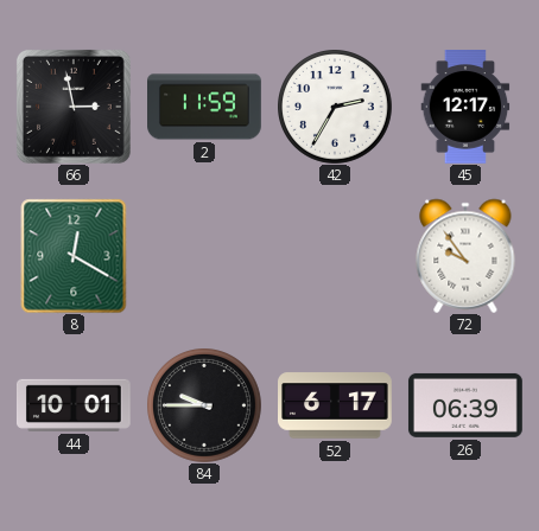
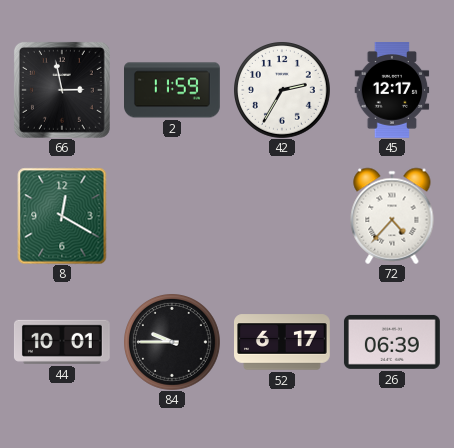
72: 9:54 -> 4:37 (392, 216)
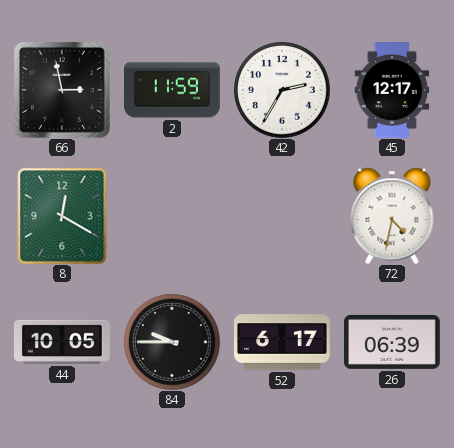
72: 4:37 -> 4:32 (392, 216)
44: 10:01 -> 10:05 (62, 342)
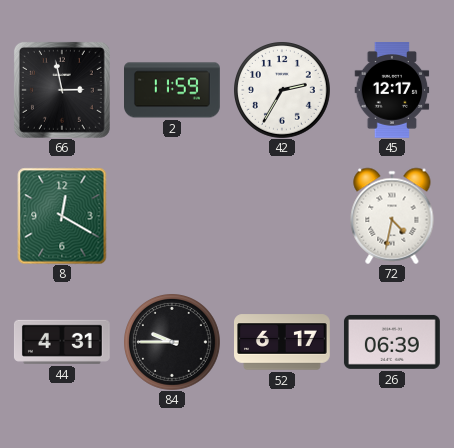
44: 10:05 -> 4:31 (62, 342)
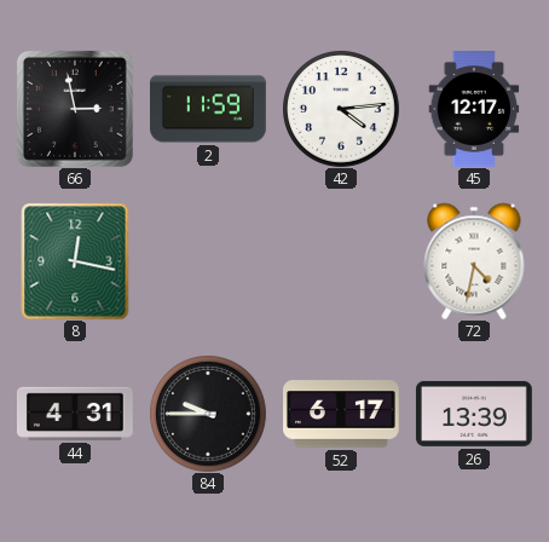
42: 2:35 -> 4:14 (341, 109)
8: 12:20 -> 12:17 (75, 261)
26: 06:39 -> 13:39 (474, 414)
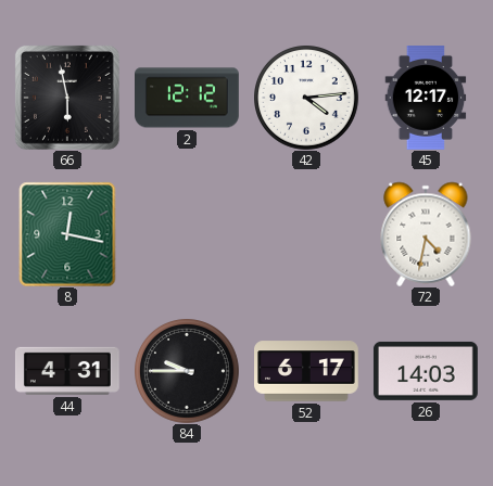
66: 2:58 -> 5:58 (67, 98)
2: 11:59 -> 12:12 (188, 98)
26: 13:39 -> 14:03 (426, 371)
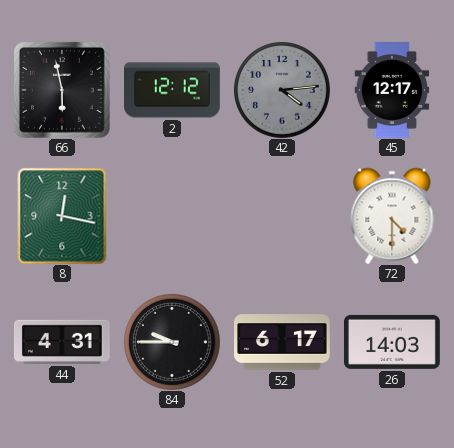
42 dial: white -> grey (282, 90)
72: 4:32 -> 4:30 (392, 216)
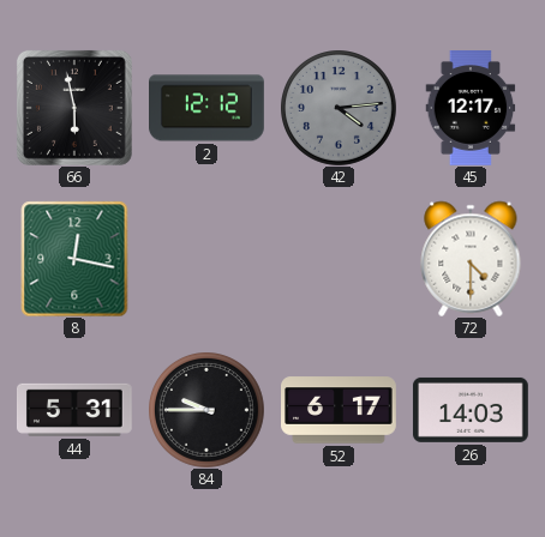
44: 4:31 -> 5:31 (74, 410)
